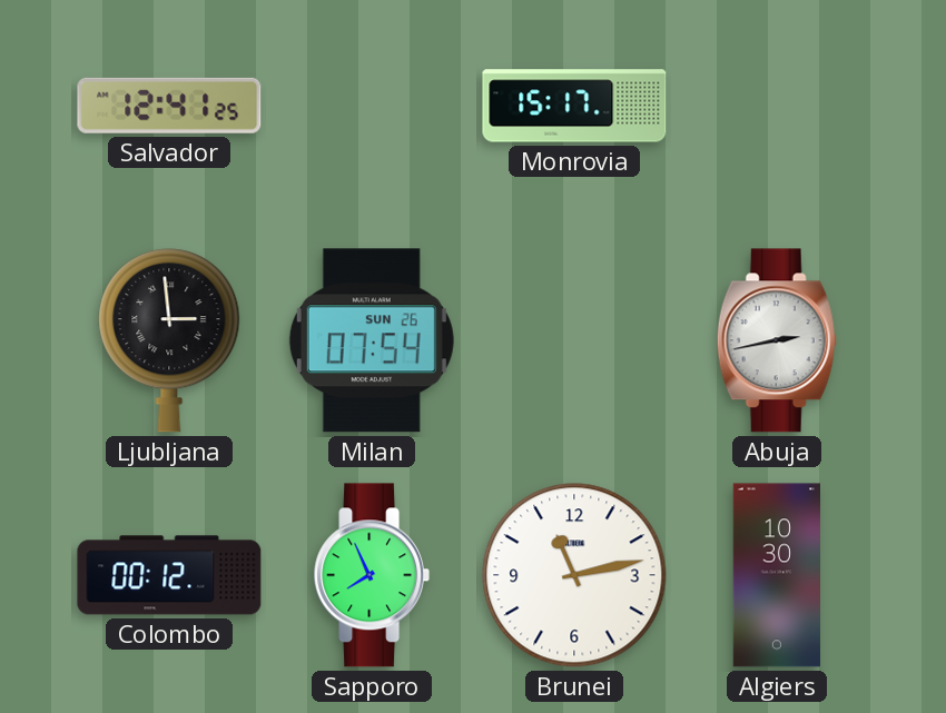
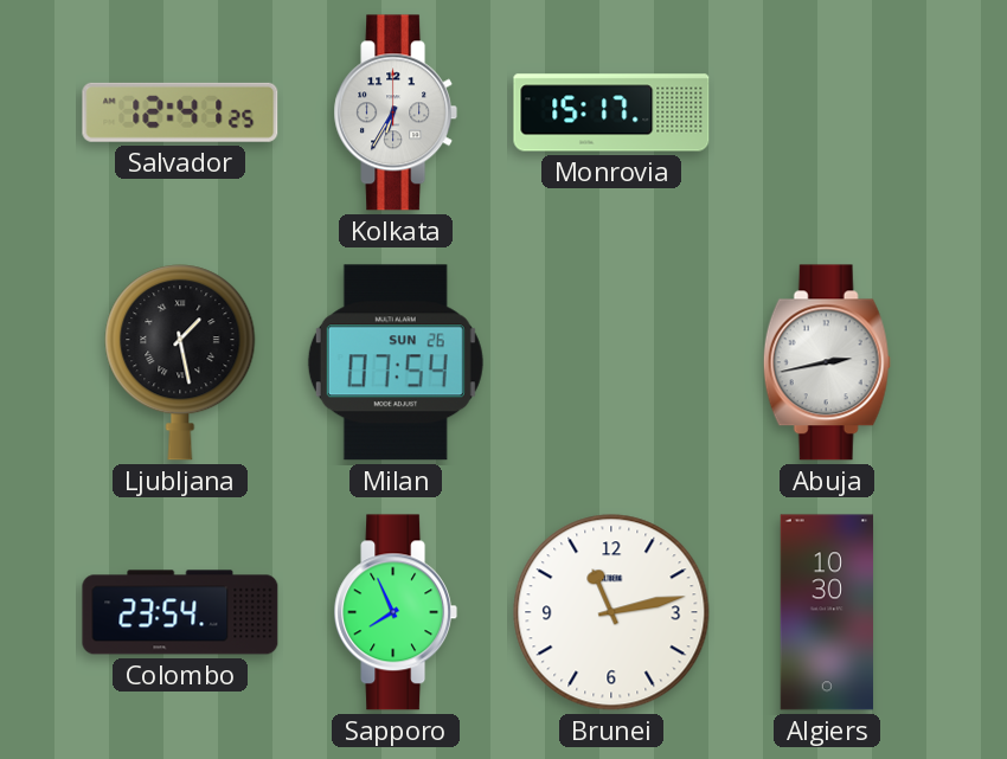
Kolkata: none -> 6:35 (396, 112)
Ljubljana: 2:59 -> 1:28 (180, 362)
Colombo: 00:12 -> 23:54 (180, 612)
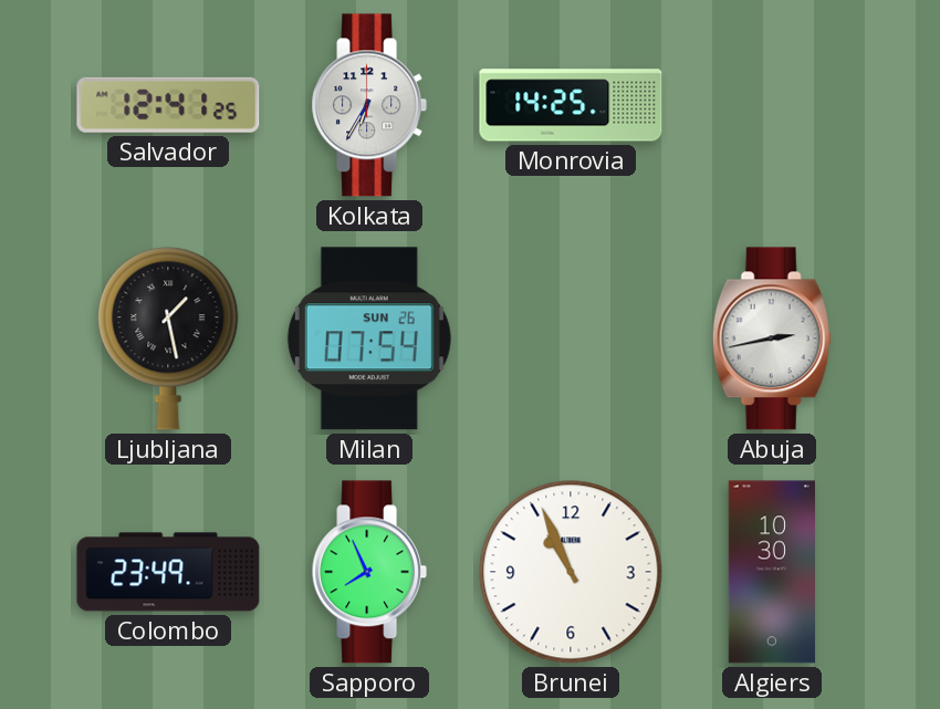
Monrovia: 15:17 -> 14:25 (571, 105)
Colombo: 23:54 -> 23:49 (168, 572)
Brunei: 11:13 -> 10:56 (571, 572)
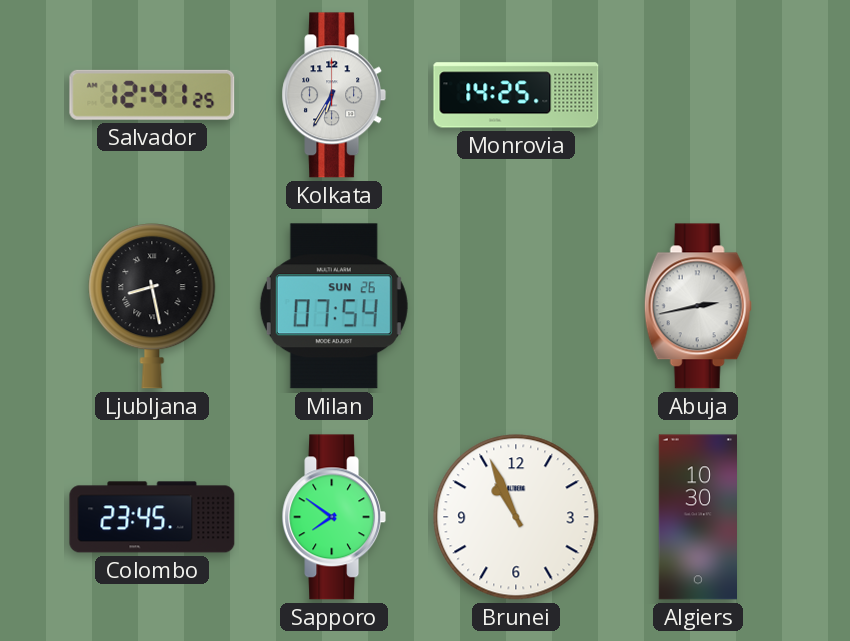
Ljubljana: 1:28 -> 8:28 (152, 306)
Colombo: 23:49 -> 23:45 (152, 517)
Sapporo: 7:56 -> 7:51 (334, 517)
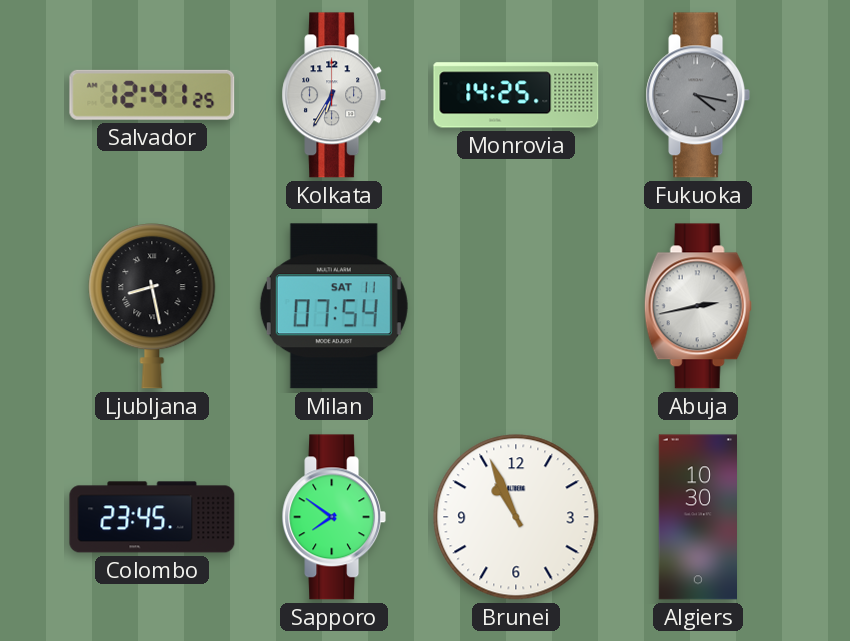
Fukuoka: none -> 4:17 (698, 95)
Milan date: SUN 26 -> SAT 11 (334, 306)
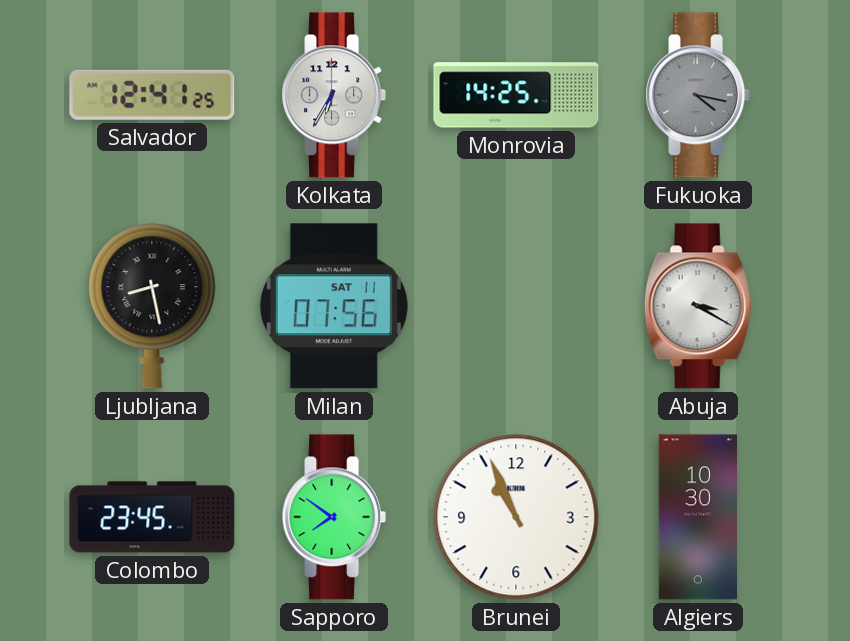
Milan: 07:54 -> 07:56 (334, 306)
Abuja: 2:43 -> 3:20 (698, 306)
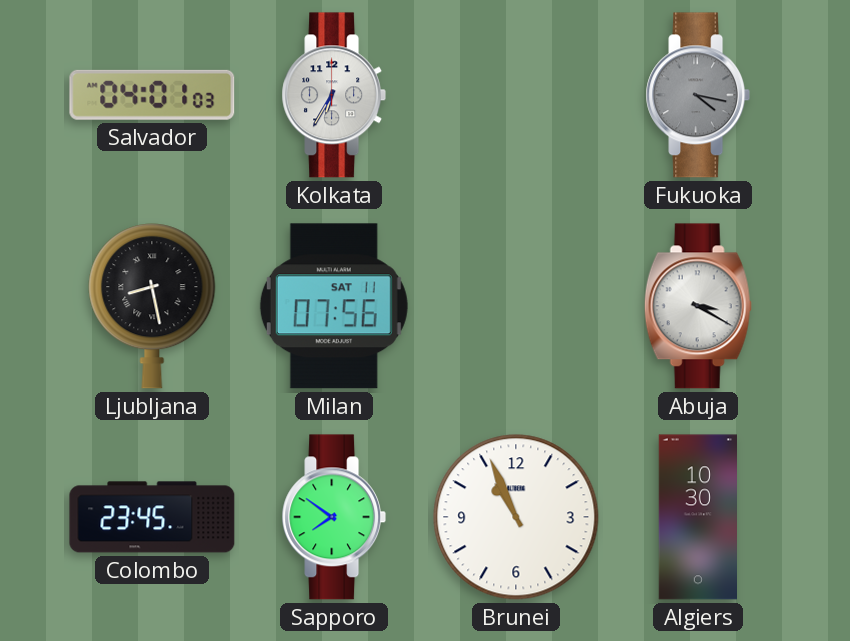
Salvador: 12:41 -> 04:01 (152, 95)
Monrovia: 14:25 -> none (516, 95)
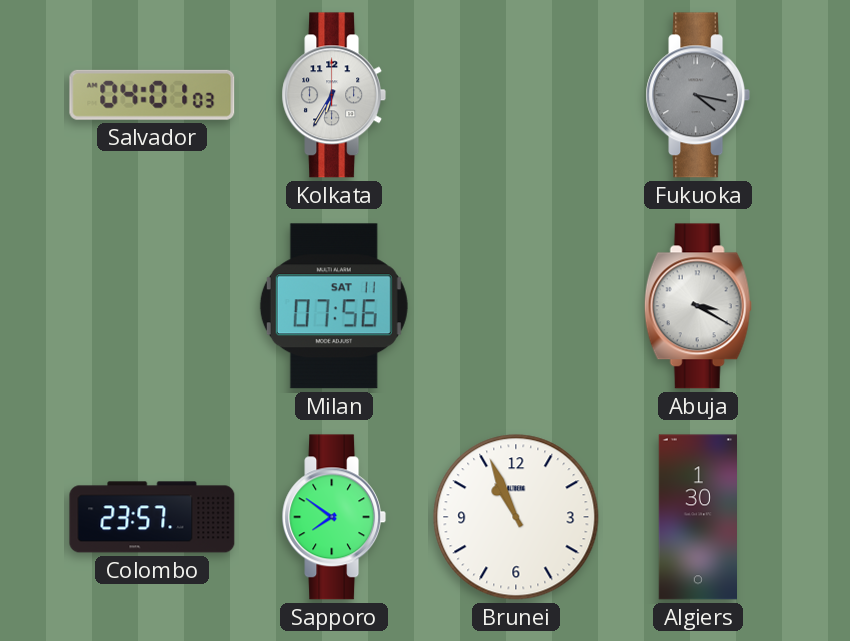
Ljubljana: 8:28 -> none (152, 306)
Colombo: 23:45 -> 23:57 (152, 517)
Algiers: 10:30 -> 1:30 (697, 517)
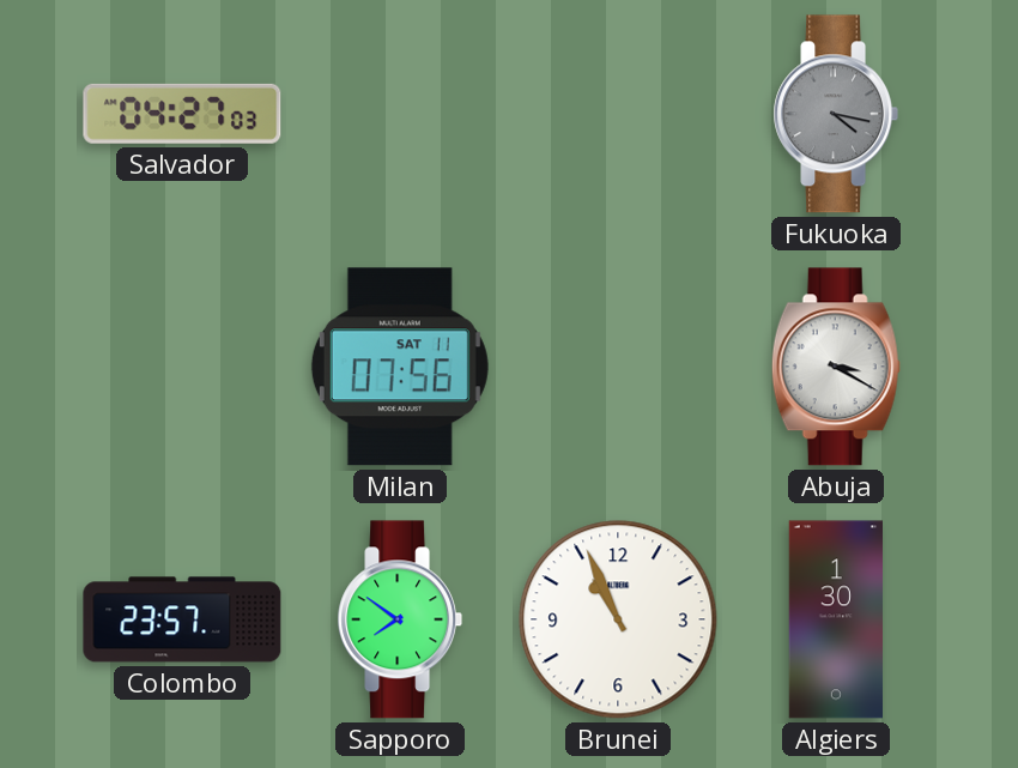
Salvador: 04:01 -> 04:27 (182, 114)
Kolkata: 6:35 -> none (334, 95)
